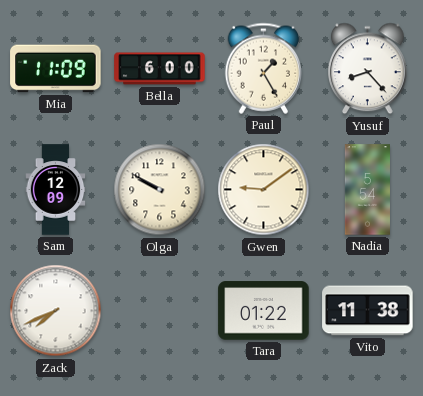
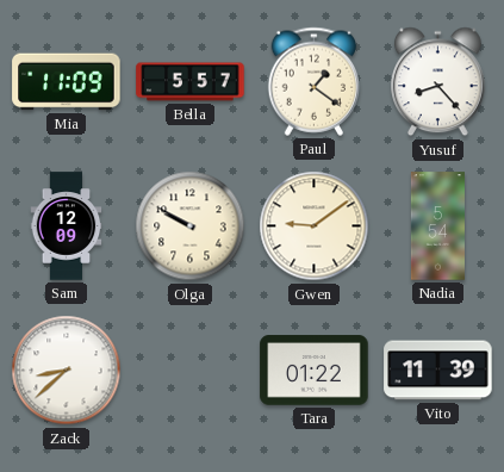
Bella: 6:00 -> 5:57 (191, 82)
Paul: 1:25 -> 1:21 (315, 81)
Zack: 7:41 -> 8:38 (67, 371)
Vito: 11:38 -> 11:39 (438, 371)
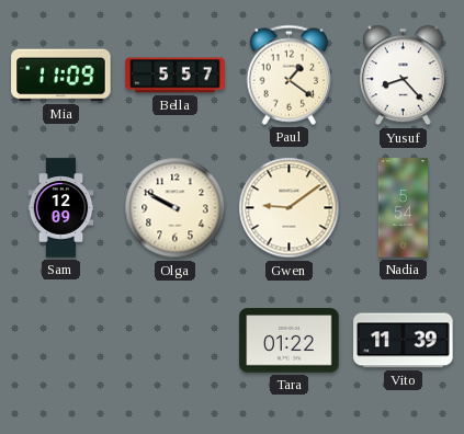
Zack: 8:38 -> none (67, 371)
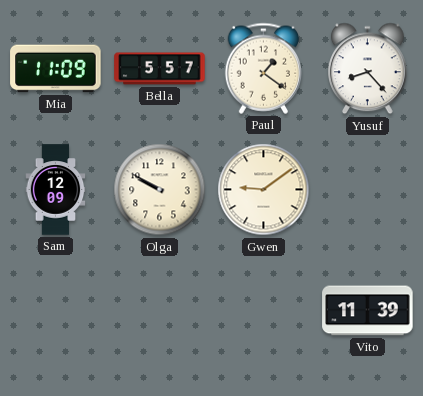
Nadia: 5:54 -> none (403, 208)
Tara: 01:22 -> none (290, 341)
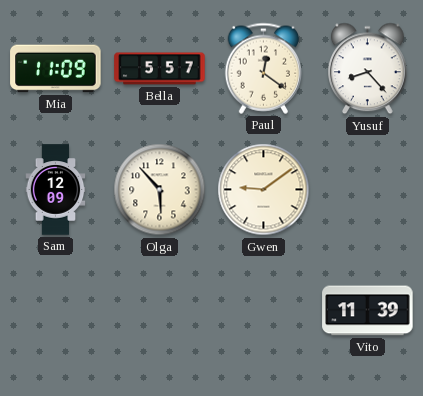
Paul: 1:21 -> 12:21 (264, 68)
Olga: 9:50 -> 5:53 (160, 190)
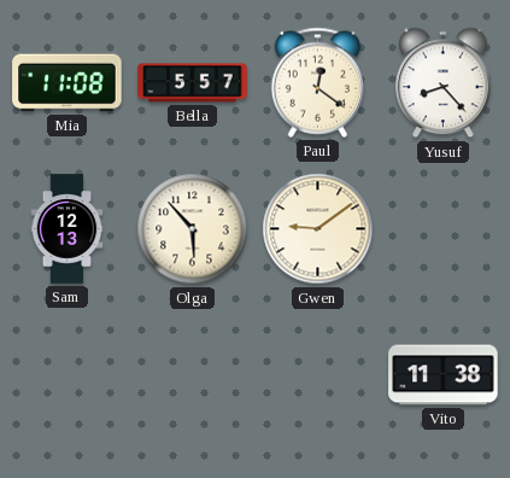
Mia: 11:09 -> 11:08 (68, 83)
Sam: 12:09 -> 12:13 (68, 229)
Vito: 11:39 -> 11:38 (444, 375)
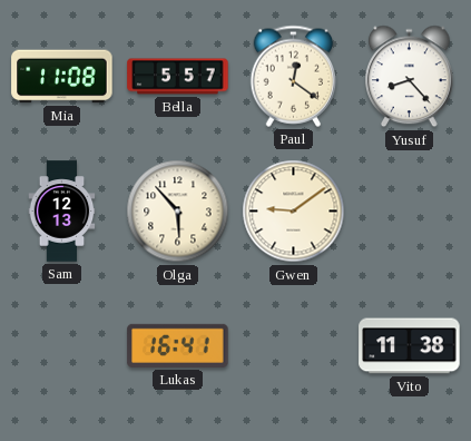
Lukas: none -> 16:41 (178, 345)
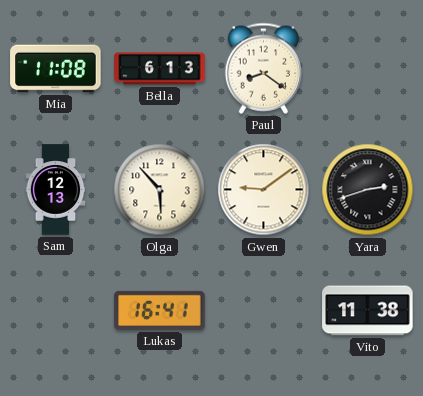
Bella: 5:57 -> 6:13 (160, 69)
Paul: 12:21 -> 8:21 (264, 68)
Yusuf: 8:23 -> none (410, 77)
Yara: none -> 2:42 (368, 190)
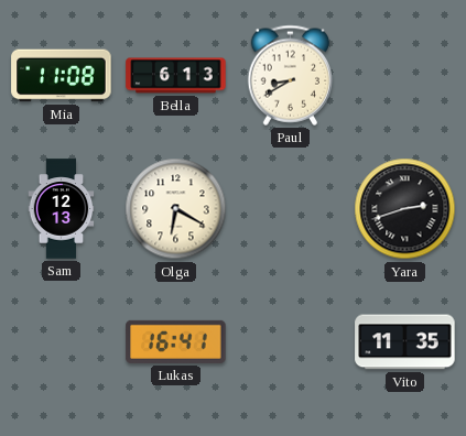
Paul: 8:21 -> 8:40 (291, 75)
Olga: 5:53 -> 6:20 (176, 209)
Gwen: 9:09 -> none (264, 190)
Vito: 11:38 -> 11:35 (405, 342)
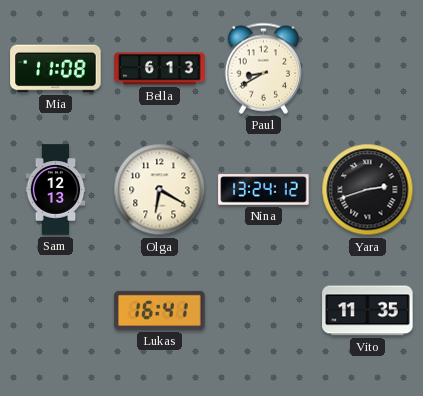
Nina: none -> 13:24 (264, 190)
